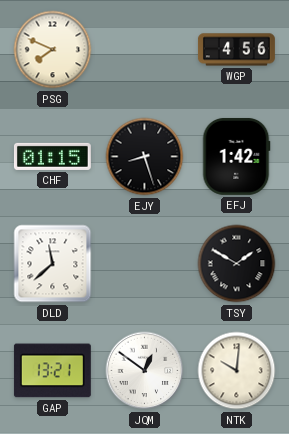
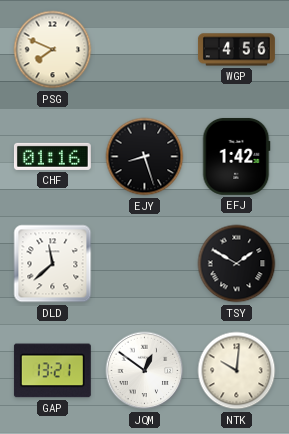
CHF: 01:15 -> 01:16 (52, 156)
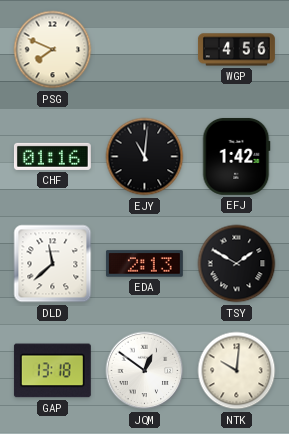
EJY: 8:27 -> 11:01 (145, 157)
EDA: none -> 2:13 (144, 264)
GAP: 13:21 -> 13:18 (52, 371)
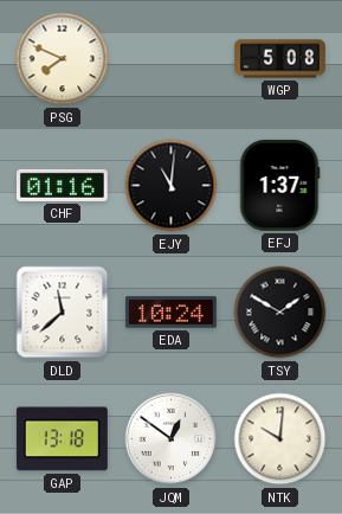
WGP: 4:56 -> 5:08 (279, 59)
EFJ: 1:42 -> 1:37 (279, 185)
EDA: 2:13 -> 10:24 (170, 313)
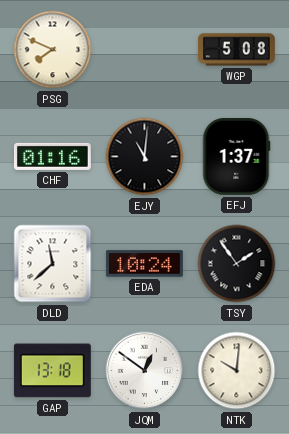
TSY: 1:50 -> 1:54 (237, 264)
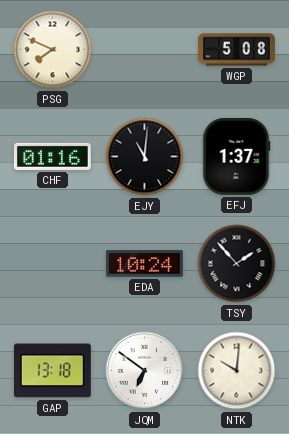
DLD: 11:38 -> none (53, 264)
TSY: 1:54 -> 1:53 (237, 264)
JQM: 12:51 -> 6:51 (145, 371)
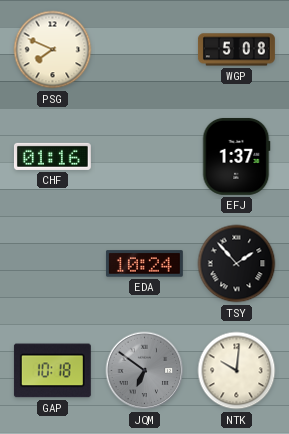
EJY: 11:01 -> none (145, 157)
GAP: 13:18 -> 10:18 (52, 371)
JQM dial: white -> grey (145, 371)
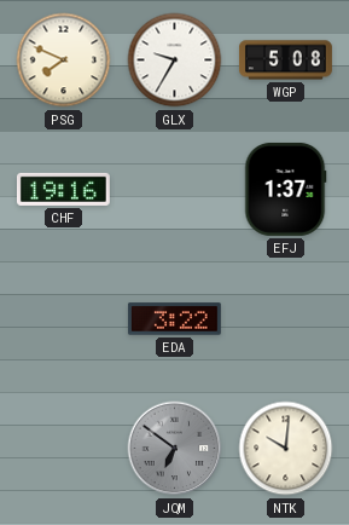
GLX: none -> 9:35 (175, 60)
CHF: 01:16 -> 19:16 (63, 189)
EDA: 10:24 -> 3:22 (174, 319)
TSY: 1:53 -> none (237, 264)
GAP: 10:18 -> none (52, 371)
